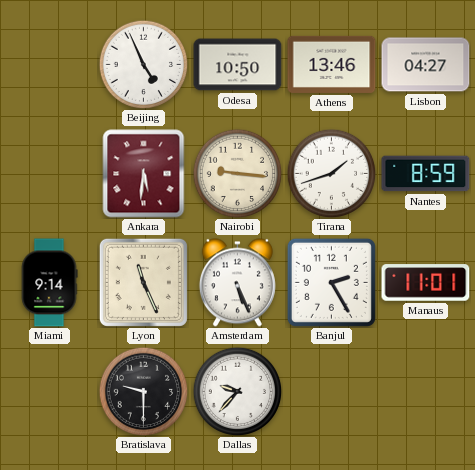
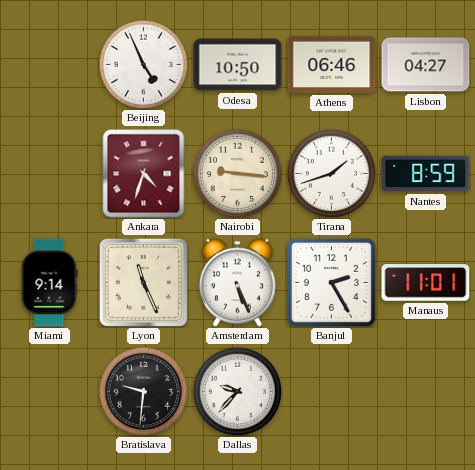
Athens: 13:46 -> 06:46 (332, 64)
Ankara: 5:31 -> 4:33 (144, 174)
Bratislava: 9:30 -> 9:31 (143, 391)
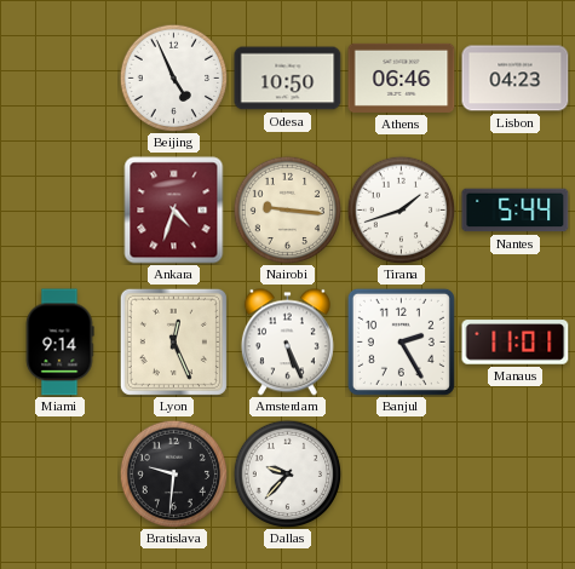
Lisbon: 04:27 -> 04:23 (516, 79)
Nantes: 8:59 -> 5:44 (516, 211)
Lyon: 11:26 -> 12:26 (173, 341)
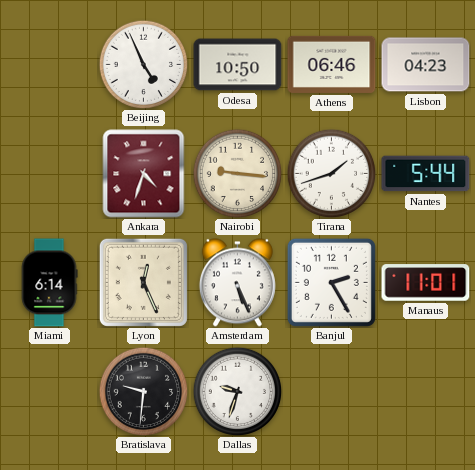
Miami: 9:14 -> 6:14 (49, 283)
Dallas: 9:37 -> 9:33 (237, 391)
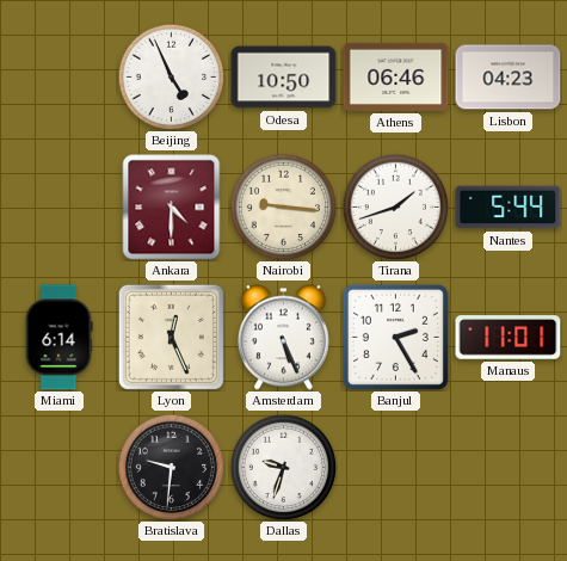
Ankara: 4:33 -> 4:30 (172, 208)
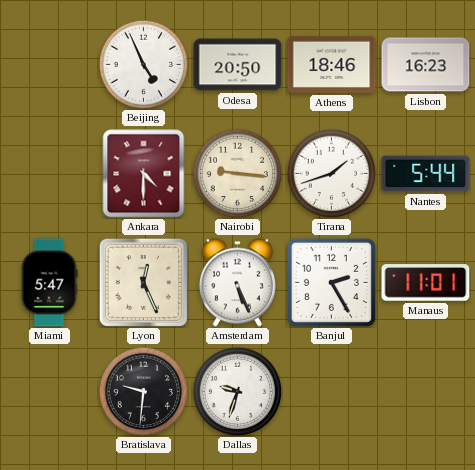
Odesa: 10:50 -> 20:50 (238, 65)
Athens: 06:46 -> 18:46 (332, 64)
Lisbon: 04:23 -> 16:23 (426, 65)
Miami: 6:14 -> 5:47 (49, 283)
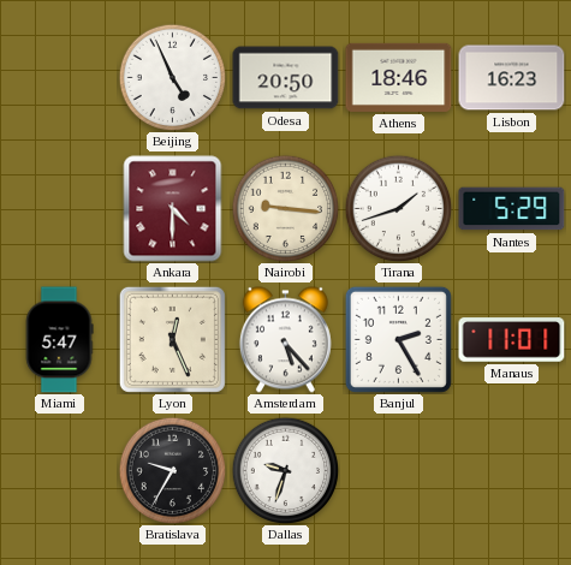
Nantes: 5:44 -> 5:29 (512, 209)
Amsterdam: 5:26 -> 5:23 (285, 340)
Bratislava: 9:31 -> 9:35 (172, 470)
